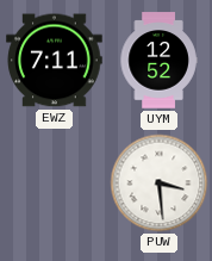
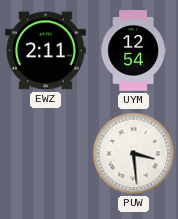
EWZ: 7:11 -> 2:11 (46, 51)
UYM: 12:52 -> 12:54 (133, 51)
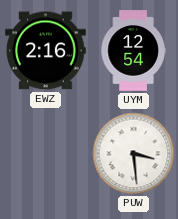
EWZ: 2:11 -> 2:16 (46, 51)
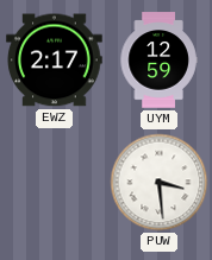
EWZ: 2:16 -> 2:17 (55, 61)
UYM: 12:54 -> 12:59 (158, 61)
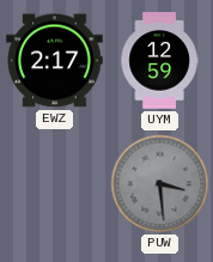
PUW dial: white -> grey (160, 184)
